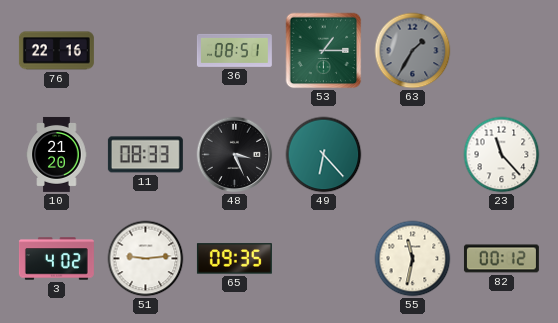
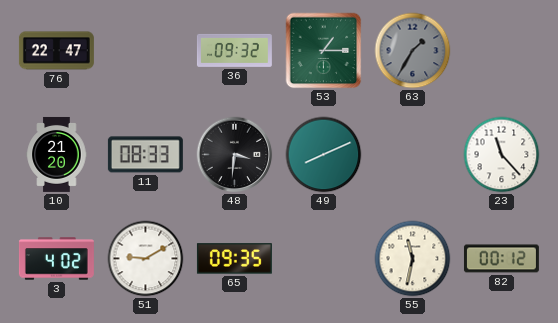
76: 22:16 -> 22:47 (56, 51)
36: 08:51 -> 09:32 (234, 50)
48: 3:26 -> 3:31 (235, 155)
49: 6:23 -> 8:11 (324, 155)
51: 9:14 -> 9:10 (146, 259)
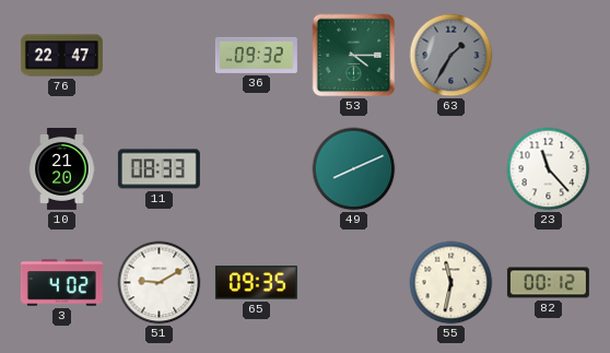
53: 1:15 -> 4:15 (354, 56)
48: 3:31 -> none (235, 155)
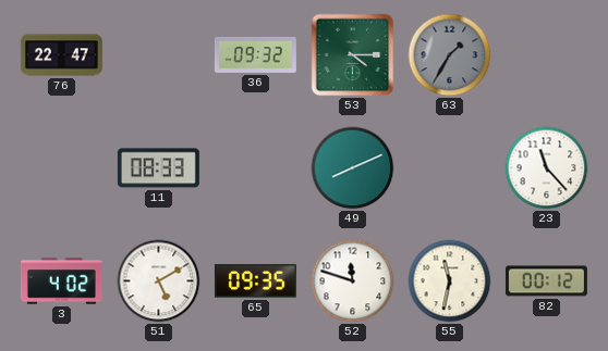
10: 21:20 -> none (62, 168)
51: 9:10 -> 5:10 (159, 281)
52: none -> 11:48 (353, 281)
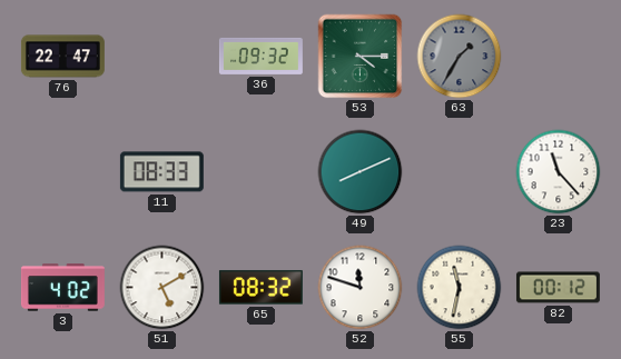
65: 09:35 -> 08:32 (260, 288)
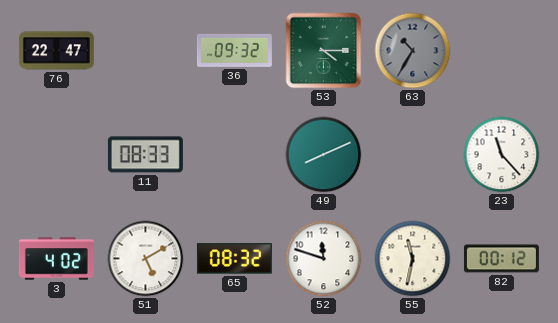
63: 1:35 -> 10:35 (413, 51)
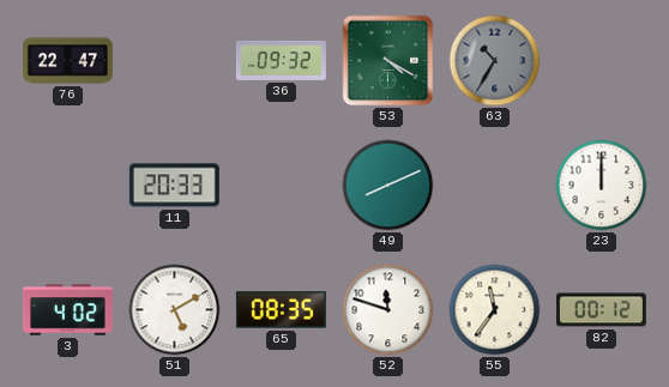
53: 4:15 -> 4:20 (388, 61)
11: 08:33 -> 20:33 (174, 186)
23: 11:23 -> 12:00 (602, 186)
65: 08:32 -> 08:35 (281, 310)
55: 11:32 -> 11:36 (495, 310)
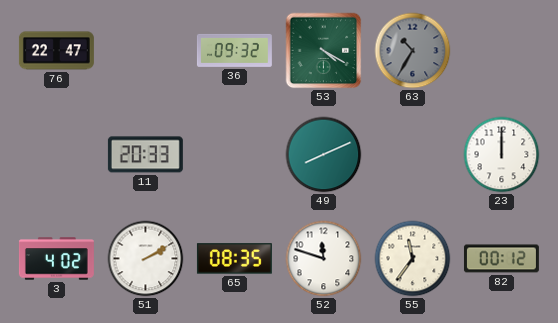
51: 5:10 -> 2:10 (146, 259)
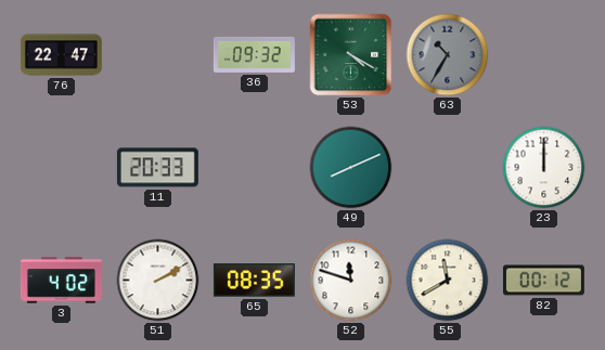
55: 11:36 -> 11:40 (448, 281)
